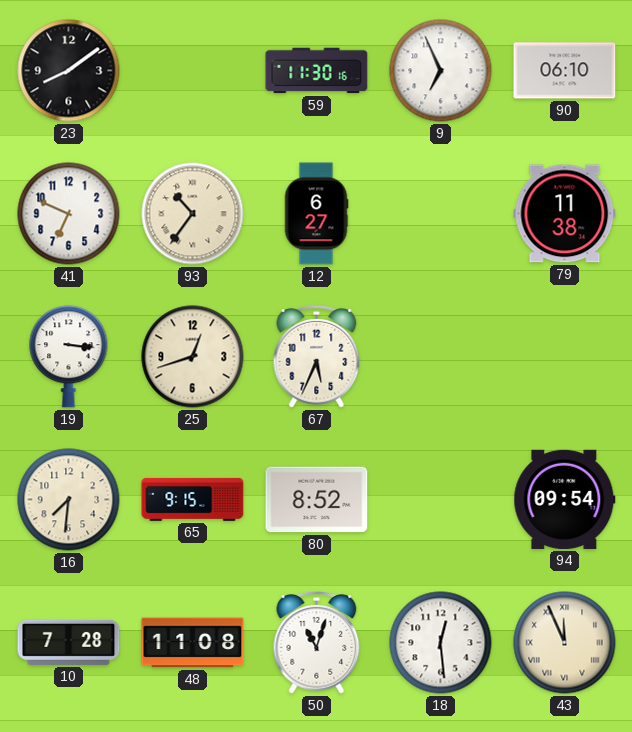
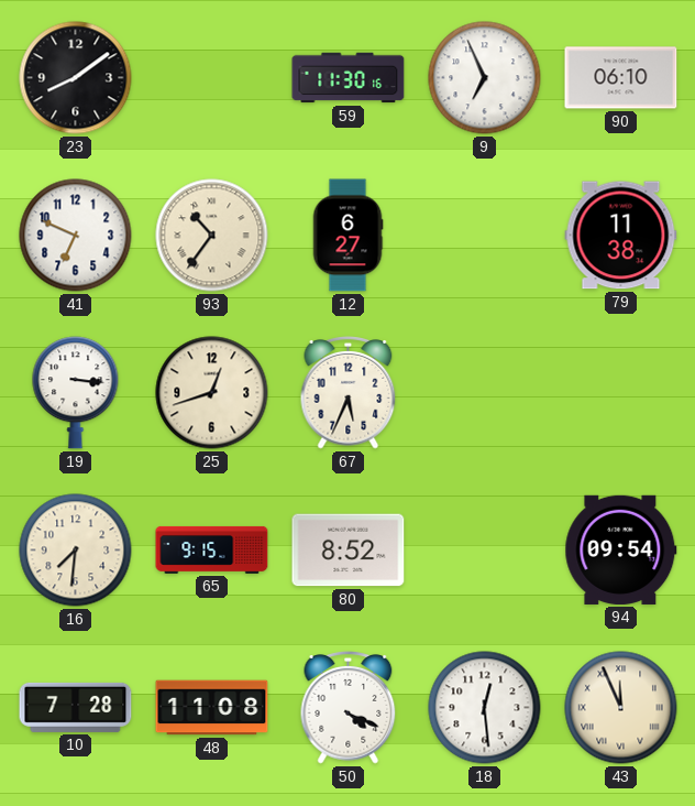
50: 11:03 -> 4:19 (349, 708)
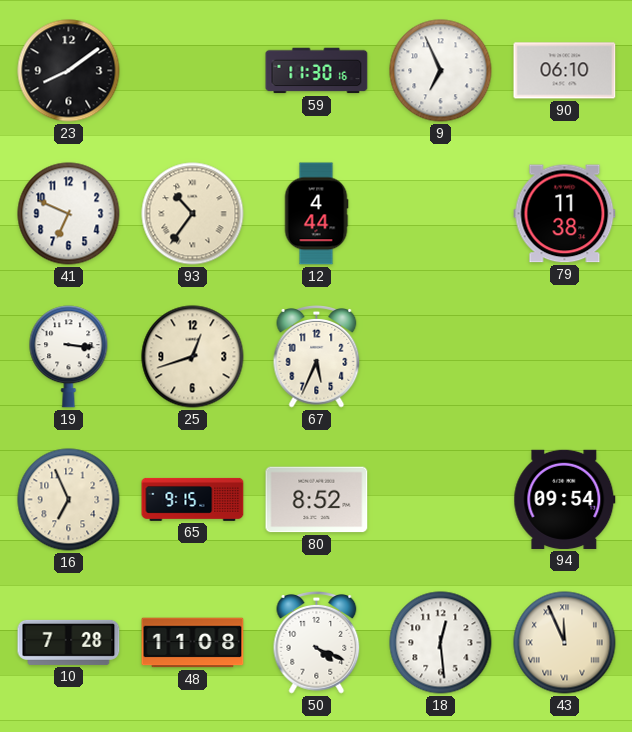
12: 6:27 -> 4:44 (316, 214)
16: 7:31 -> 6:56 (69, 500)
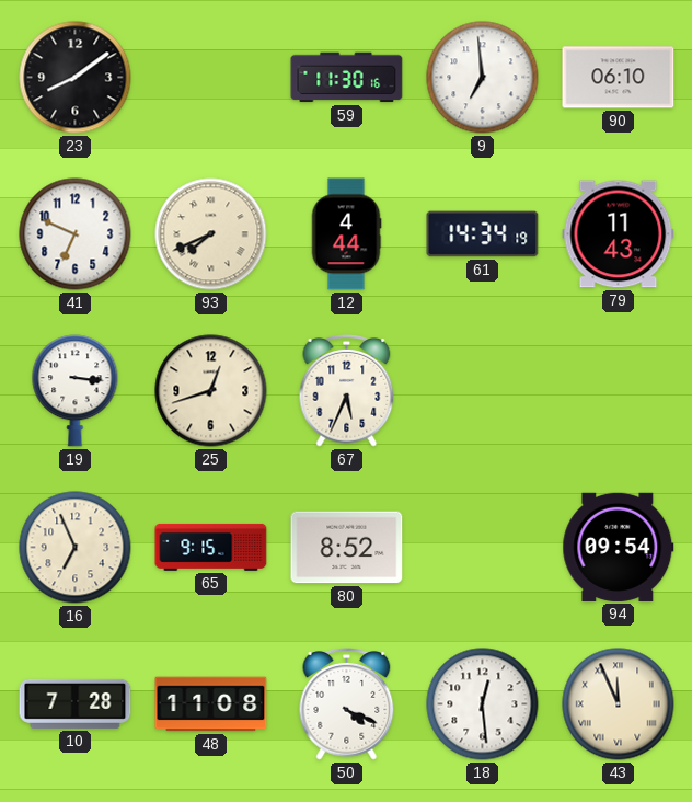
9: 6:56 -> 6:59 (483, 78)
93: 10:36 -> 7:41 (211, 234)
61: none -> 14:34 (483, 234)
79: 11:38 -> 11:43 (619, 234)
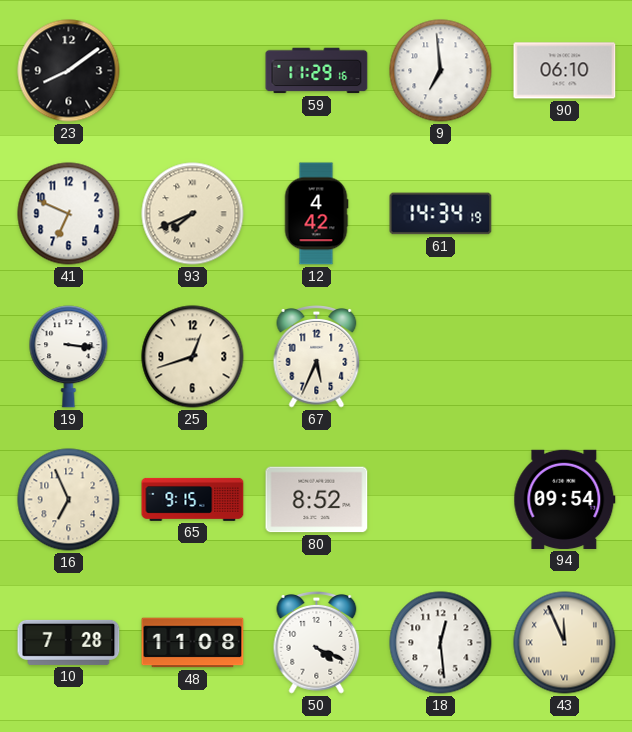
59: 11:30 -> 11:29 (317, 71)
12: 4:44 -> 4:42 (316, 214)
79: 11:43 -> none (619, 234)
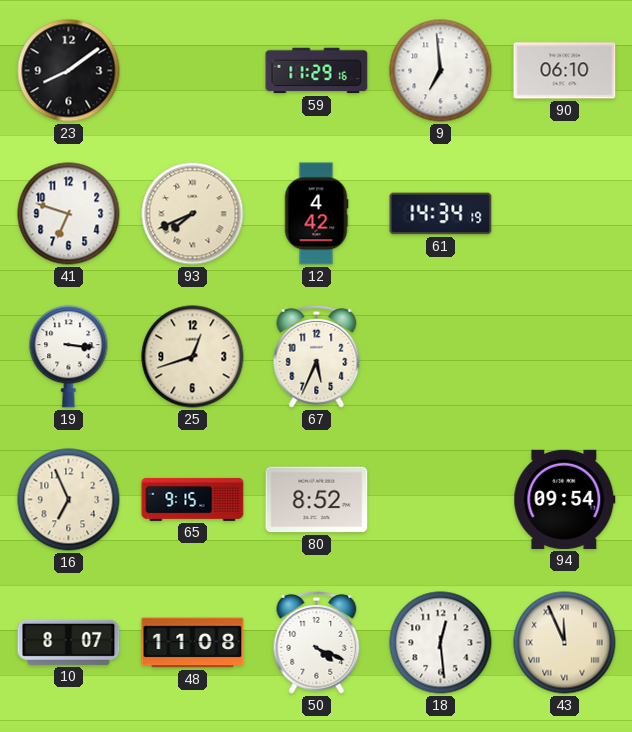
41: 6:49 -> 6:48 (69, 214)
10: 7:28 -> 8:07 (69, 642)
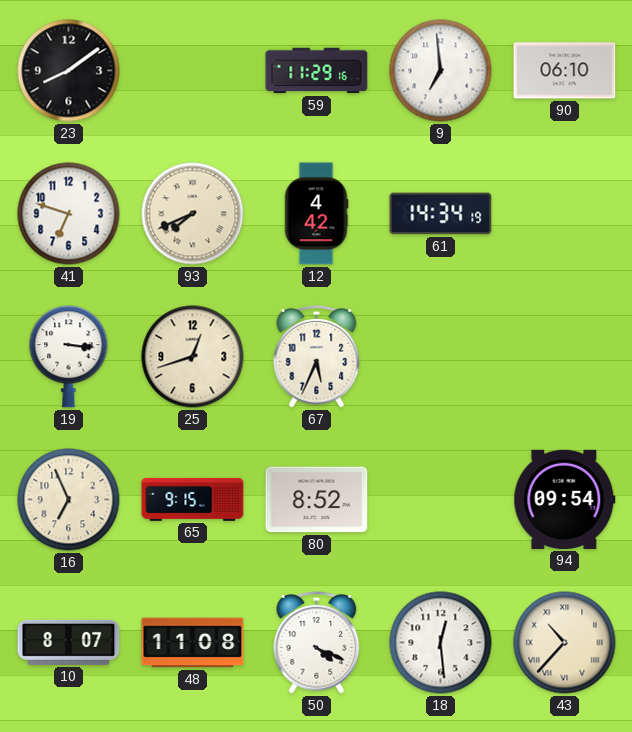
43: 11:56 -> 10:37 (565, 643)
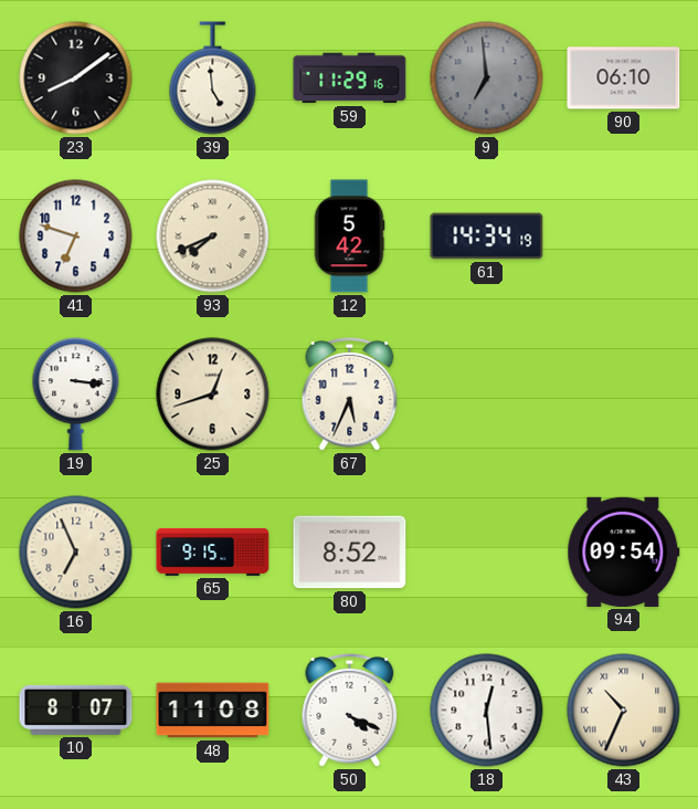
39: none -> 4:59 (213, 78)
9 dial: white -> grey (487, 78)
12: 4:42 -> 5:42 (349, 237)
43: 10:37 -> 10:34 (624, 711)
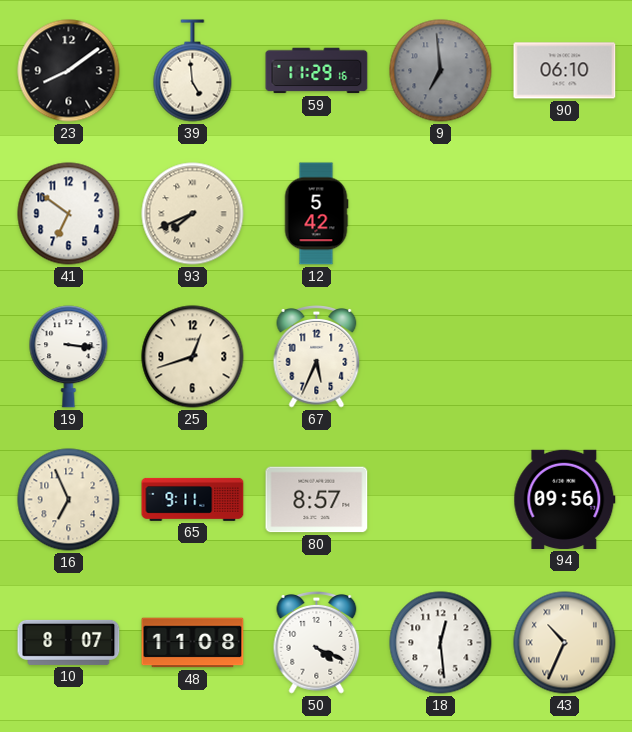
41: 6:48 -> 6:51 (69, 214)
61: 14:34 -> none (487, 237)
65: 9:15 -> 9:11 (193, 499)
80: 8:52 -> 8:57 (317, 500)
94: 09:54 -> 09:56 (565, 499)
